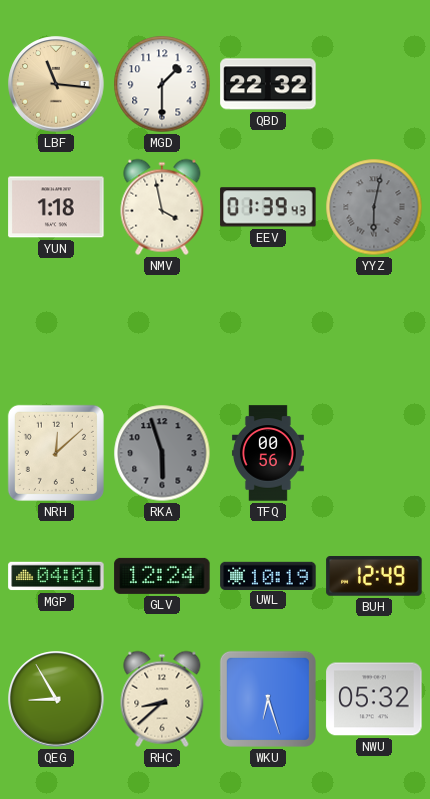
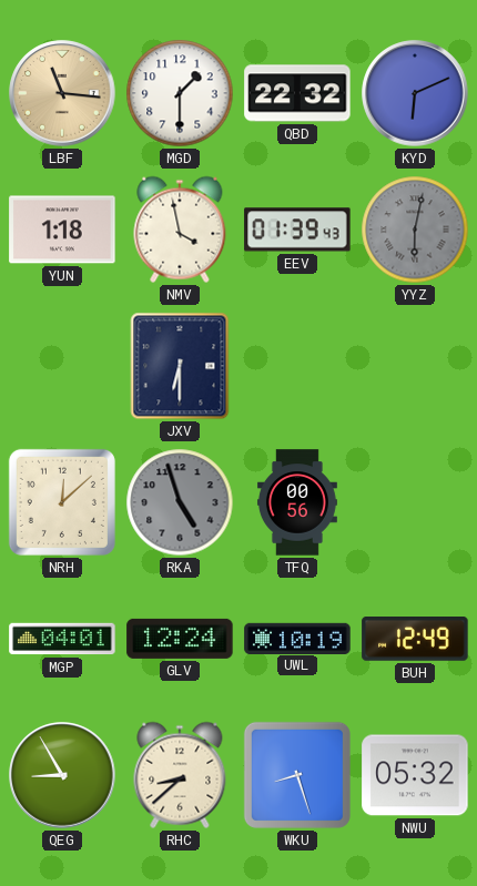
KYD: none -> 6:11 (415, 93)
JXV: none -> 6:30 (180, 366)
RKA: 5:57 -> 4:57 (180, 502)
WKU: 6:27 -> 8:27 (297, 775)
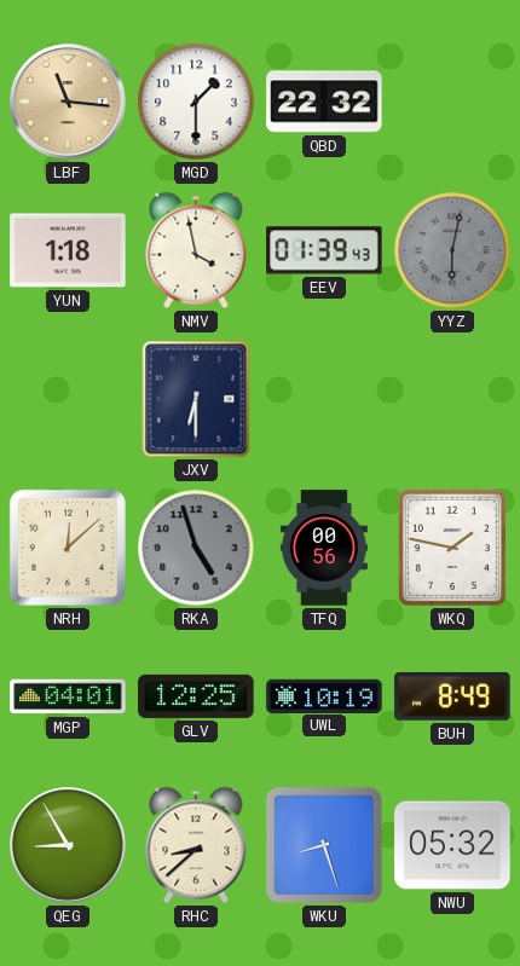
KYD: 6:11 -> none (415, 93)
WKQ: none -> 1:47 (452, 548)
GLV: 12:24 -> 12:25 (196, 696)
BUH: 12:49 -> 8:49 (452, 698)
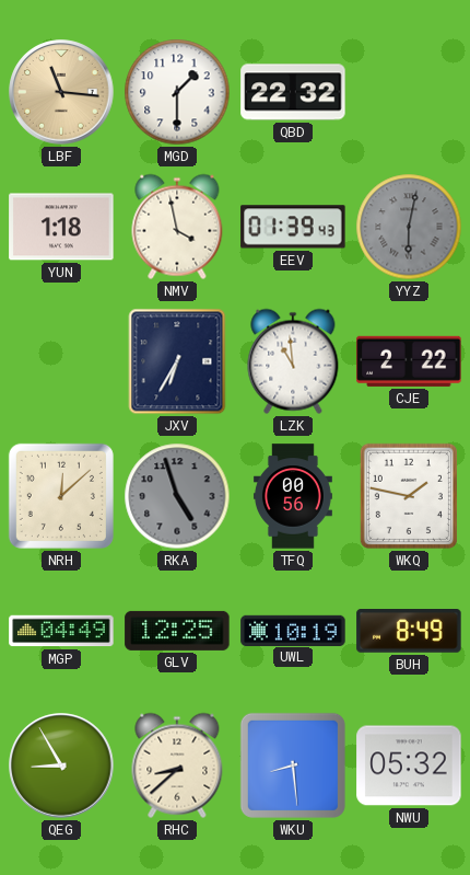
JXV: 6:30 -> 6:35 (177, 361)
LZK: none -> 10:59 (293, 361)
CJE: none -> 2:22 (409, 361)
MGP: 04:01 -> 04:49 (61, 631)
WKU: 8:27 -> 8:29 (293, 765)
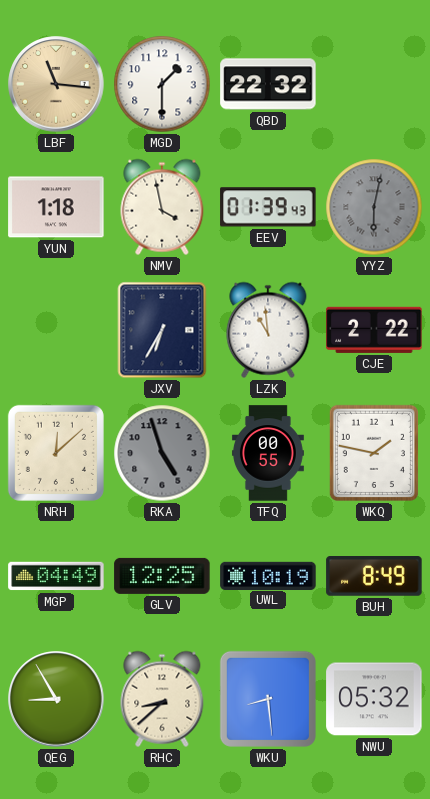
TFQ: 00:56 -> 00:55 (268, 453)
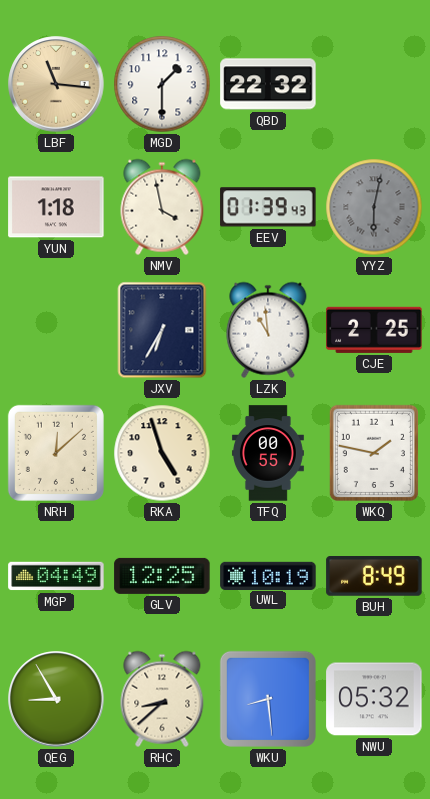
CJE: 2:22 -> 2:25 (374, 330)
RKA dial: grey -> cream (162, 453)
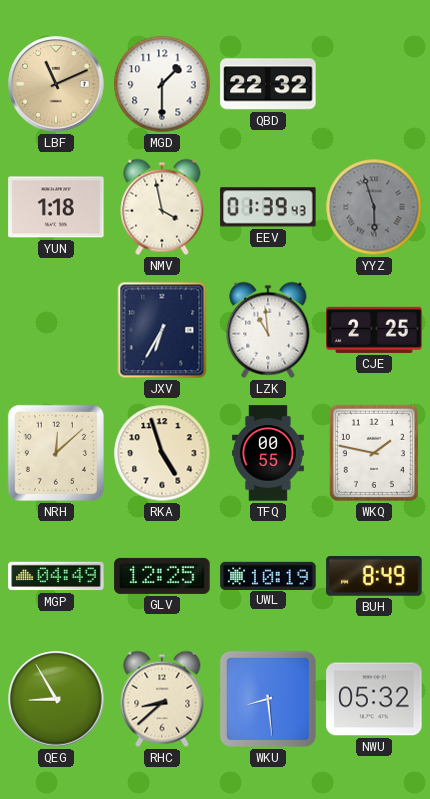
LBF: 11:16 -> 11:11 (56, 84)
YYZ: 6:02 -> 5:57 (374, 207)
